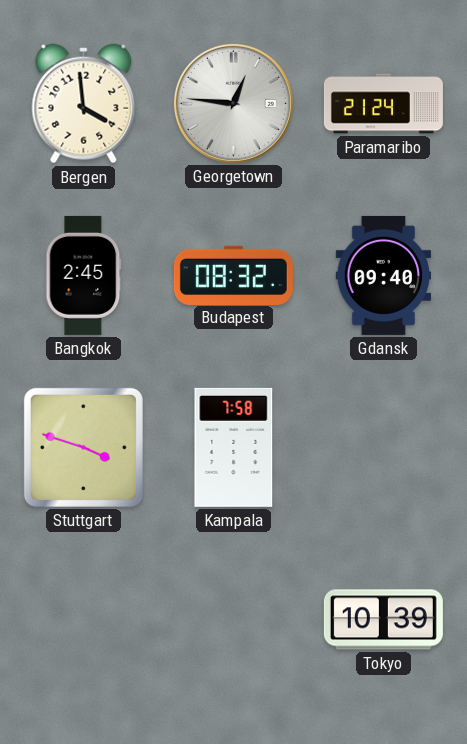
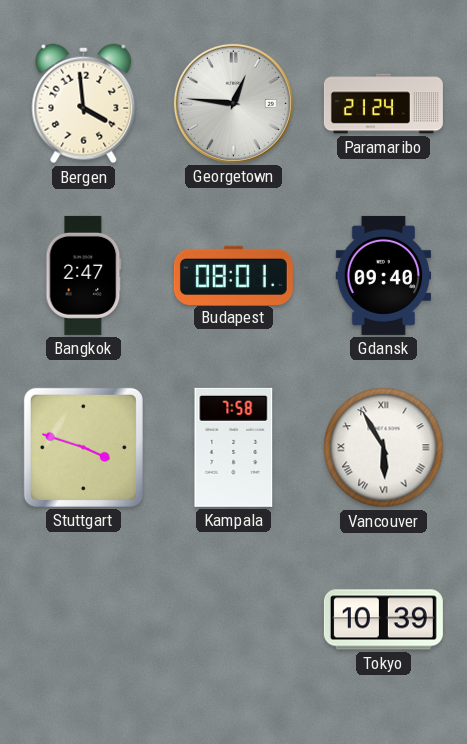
Bangkok: 2:45 -> 2:47 (84, 275)
Budapest: 08:32 -> 08:01 (233, 275)
Vancouver: none -> 5:55 (384, 448)
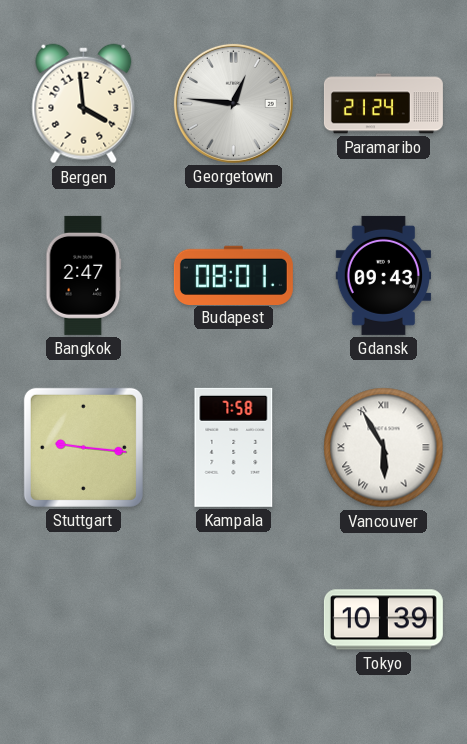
Gdansk: 09:40 -> 09:43 (384, 275)
Stuttgart: 3:48 -> 9:16 (83, 447)
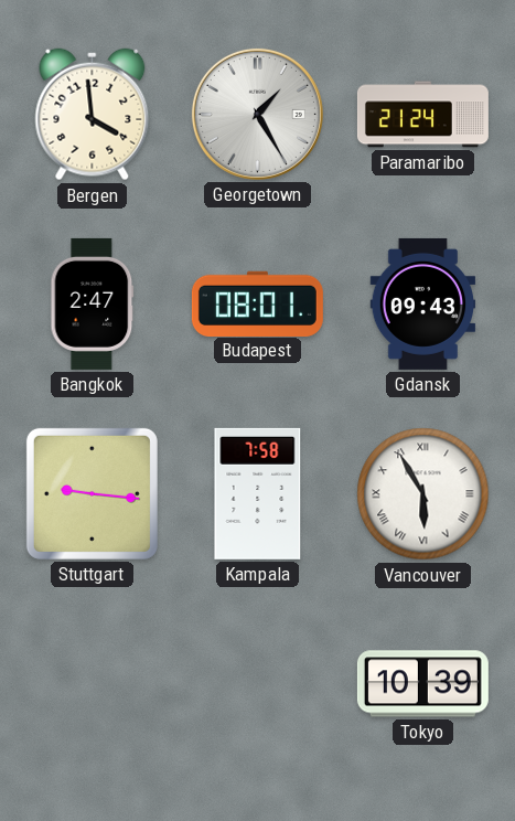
Georgetown: 12:46 -> 1:25 (257, 114)
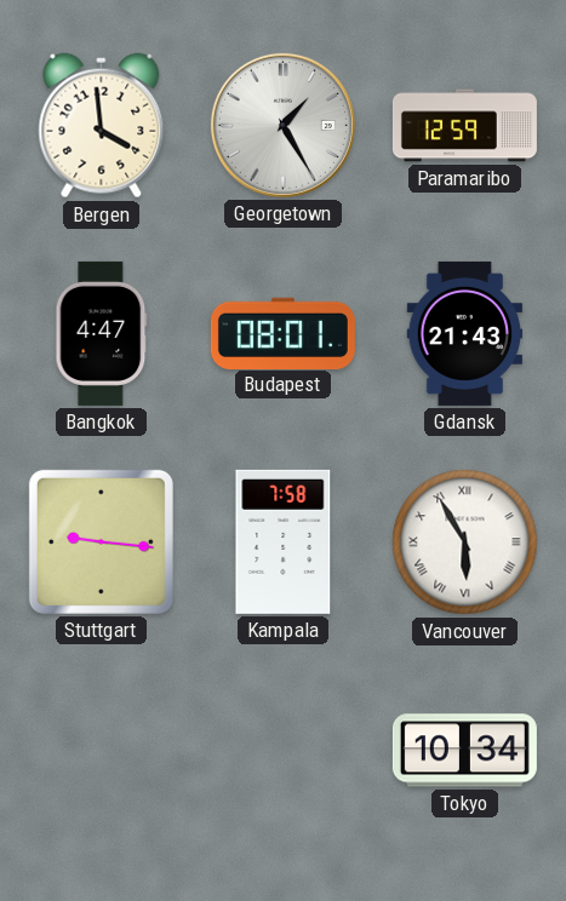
Paramaribo: 21:24 -> 12:59 (464, 126)
Bangkok: 2:47 -> 4:47 (102, 333)
Gdansk: 09:43 -> 21:43 (465, 333)
Tokyo: 10:39 -> 10:34 (464, 751)
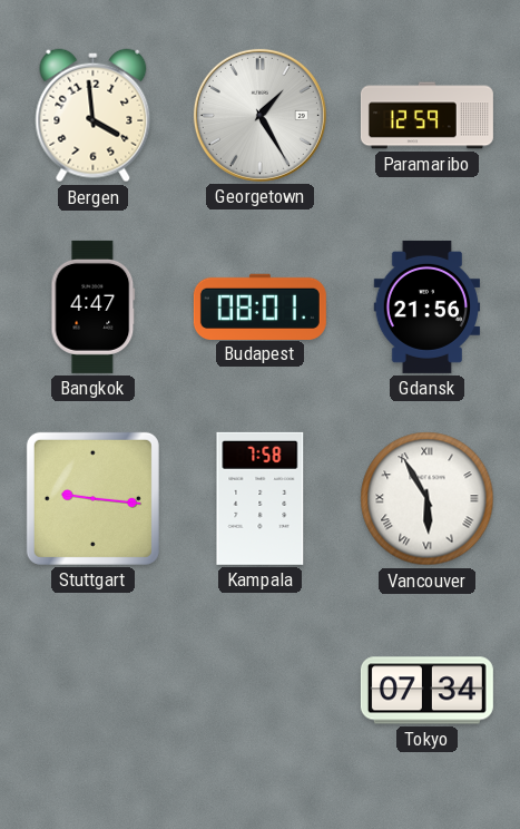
Gdansk: 21:43 -> 21:56 (428, 306)
Tokyo: 10:34 -> 07:34 (426, 691)
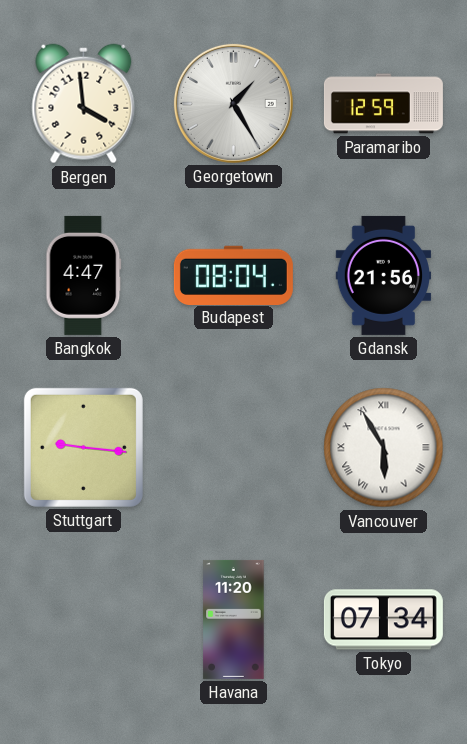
Budapest: 08:01 -> 08:04 (233, 275)
Kampala: 7:58 -> none (261, 498)
Havana: none -> 11:20 (234, 619)
